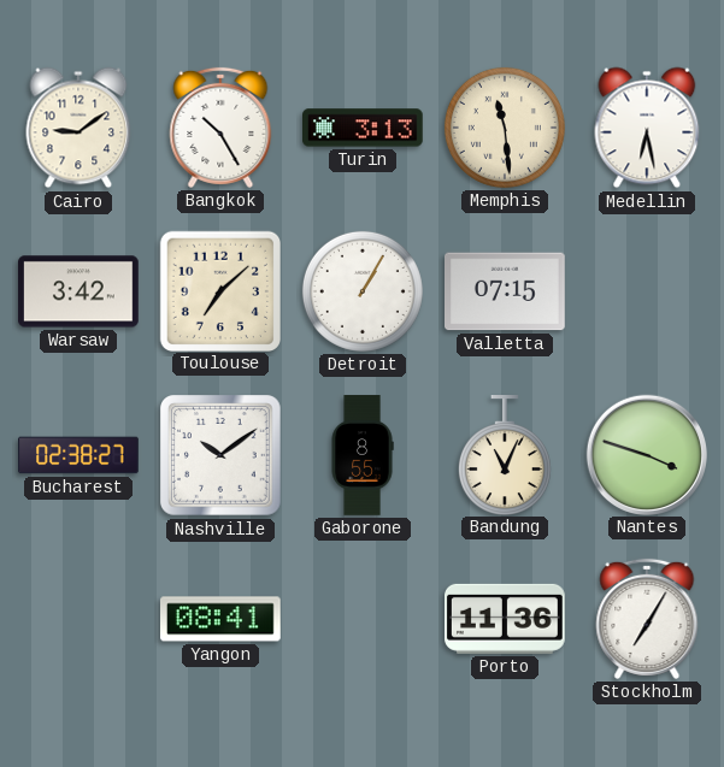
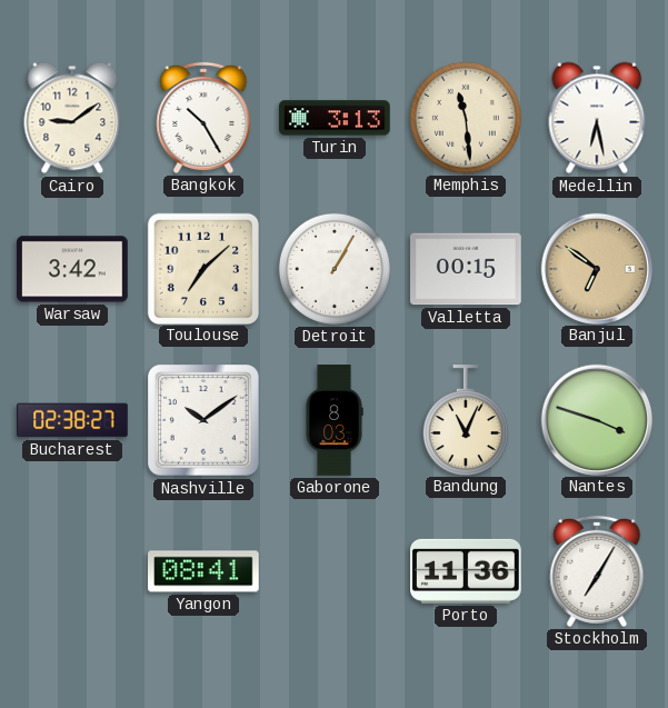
Valletta: 07:15 -> 00:15 (467, 269)
Banjul: none -> 6:51 (596, 268)
Gaborone: 8:55 -> 8:03 (335, 420)
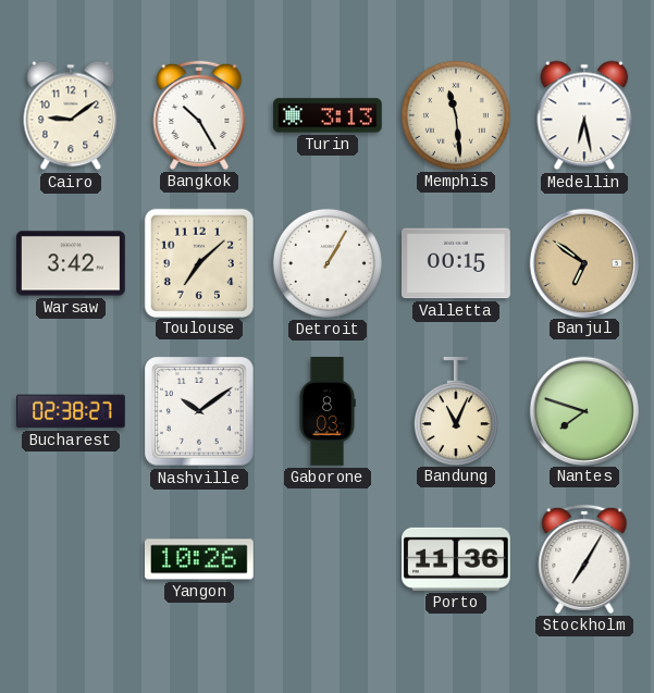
Nantes: 3:48 -> 7:48 (583, 410)
Yangon: 08:41 -> 10:26 (200, 559)
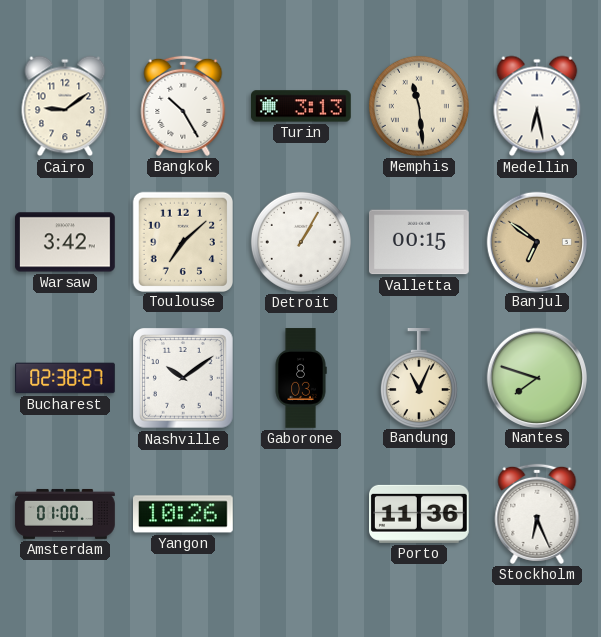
Amsterdam: none -> 01:00 (65, 514)
Stockholm: 7:05 -> 6:26 (537, 514)
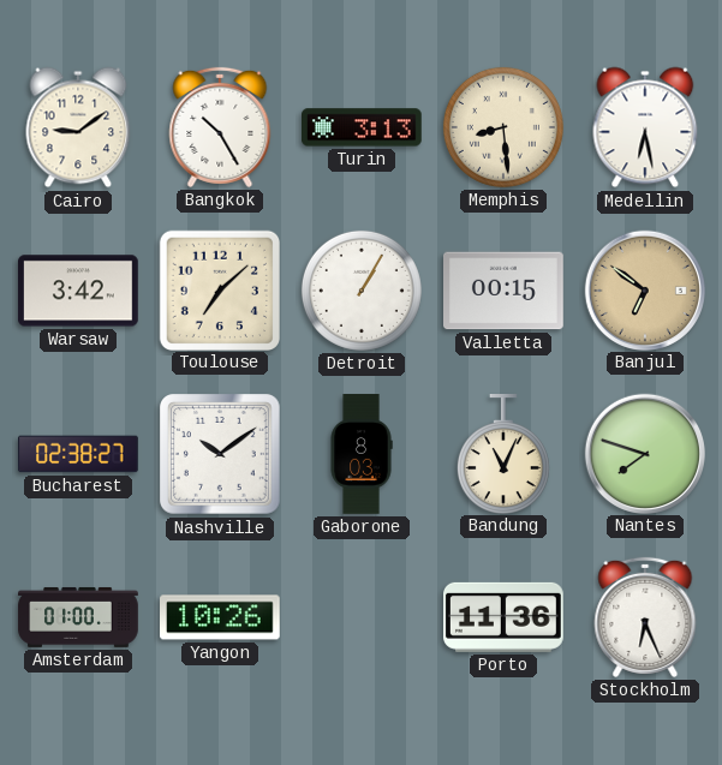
Memphis: 11:29 -> 8:29 (503, 127)
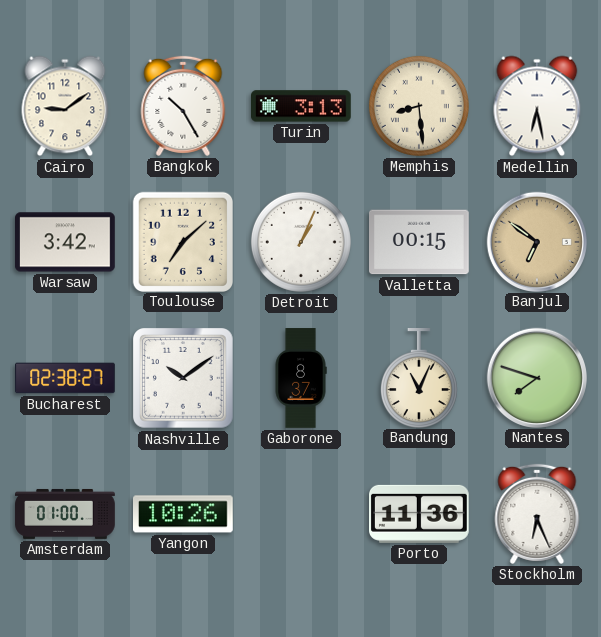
Detroit: 1:05 -> 1:04 (301, 242)
Gaborone: 8:03 -> 8:37 (301, 378)
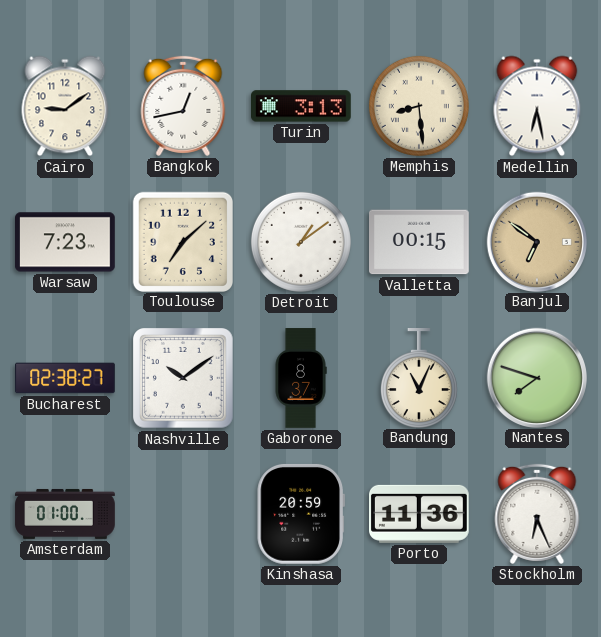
Bangkok: 10:25 -> 12:43 (183, 106)
Warsaw: 3:42 -> 7:23 (66, 242)
Detroit: 1:04 -> 1:09 (301, 242)
Yangon: 10:26 -> none (184, 514)
Kinshasa: none -> 20:59 (301, 514)
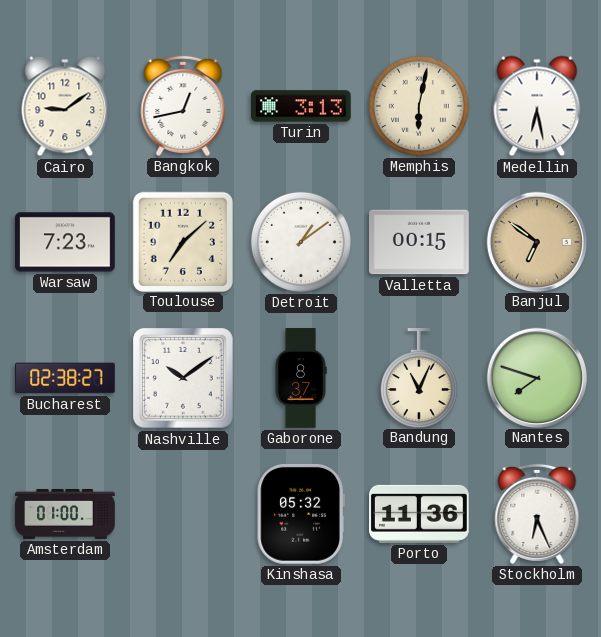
Memphis: 8:29 -> 6:02 (419, 106)
Kinshasa: 20:59 -> 05:32 (301, 514)
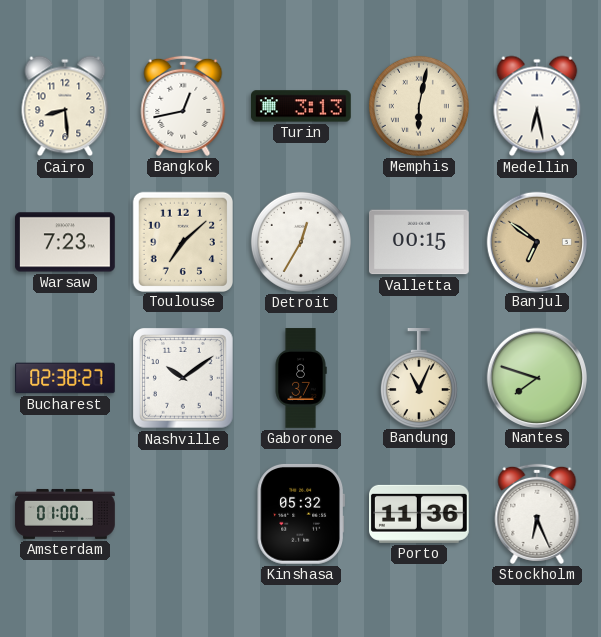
Cairo: 9:09 -> 8:29 (65, 106)
Detroit: 1:09 -> 12:35 (301, 242)
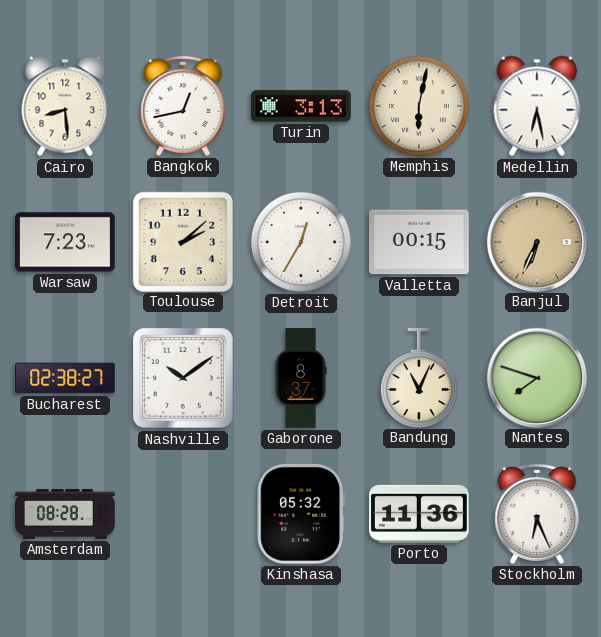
Toulouse: 7:08 -> 2:08 (182, 241)
Banjul: 6:51 -> 6:34 (536, 241)
Amsterdam: 01:00 -> 08:28 (65, 514)
